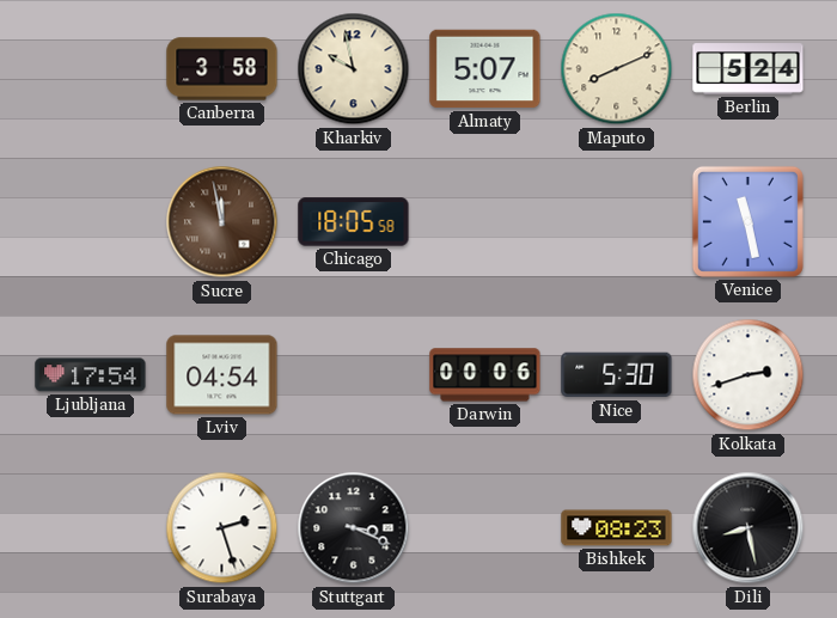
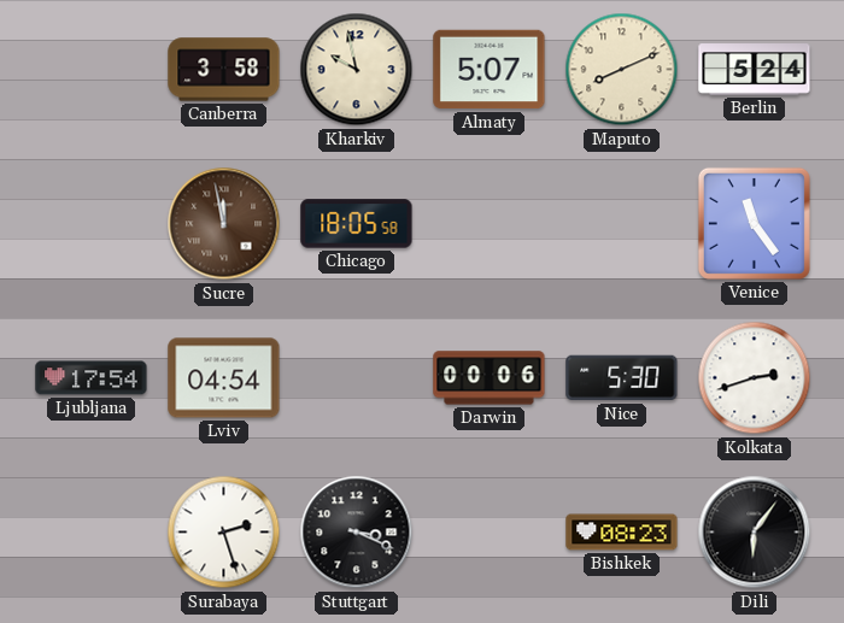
Venice: 11:28 -> 11:24 (754, 223)
Dili: 8:28 -> 6:06 (755, 533)
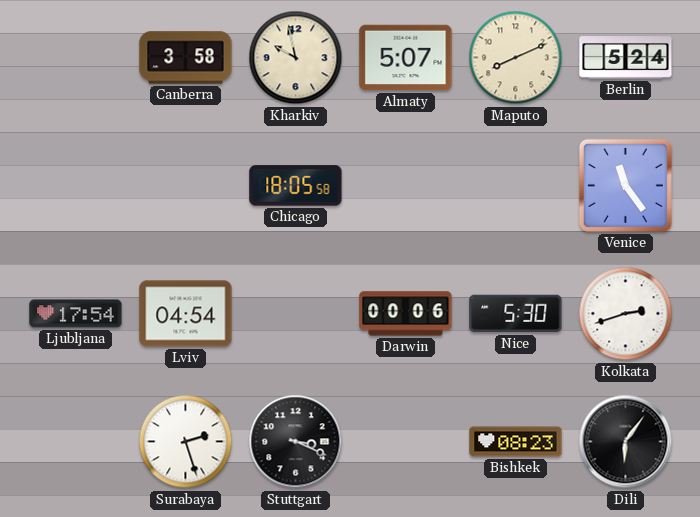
Sucre: 11:58 -> none (224, 224)
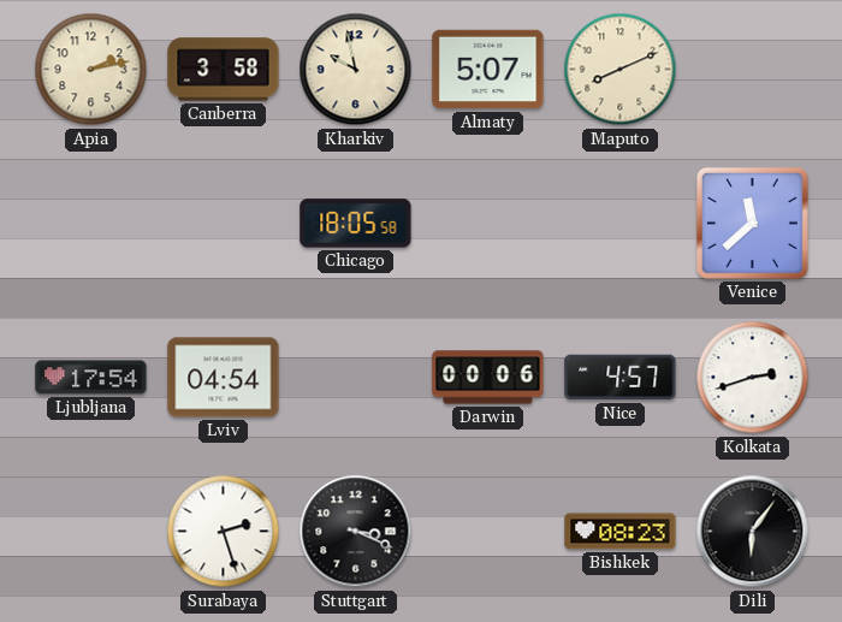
Apia: none -> 2:13 (91, 70)
Berlin: 5:24 -> none (626, 58)
Venice: 11:24 -> 11:38 (752, 223)
Nice: 5:30 -> 4:57 (621, 378)
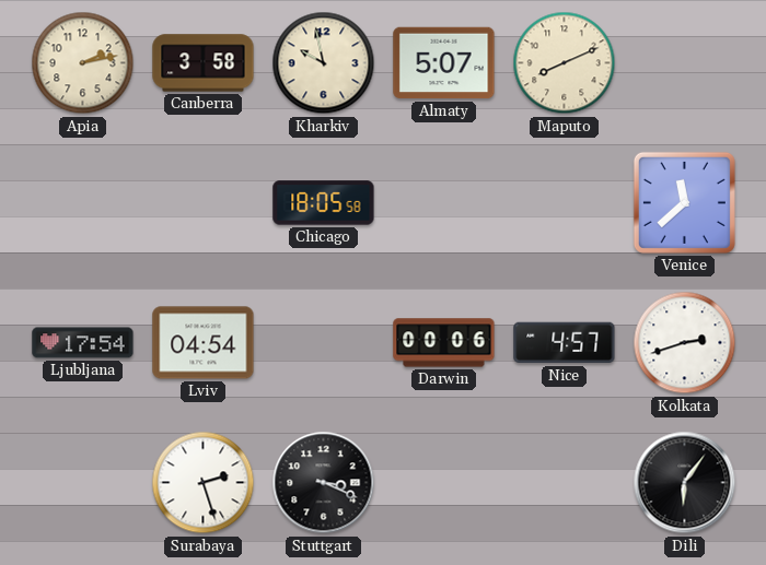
Bishkek: 08:23 -> none (621, 532)
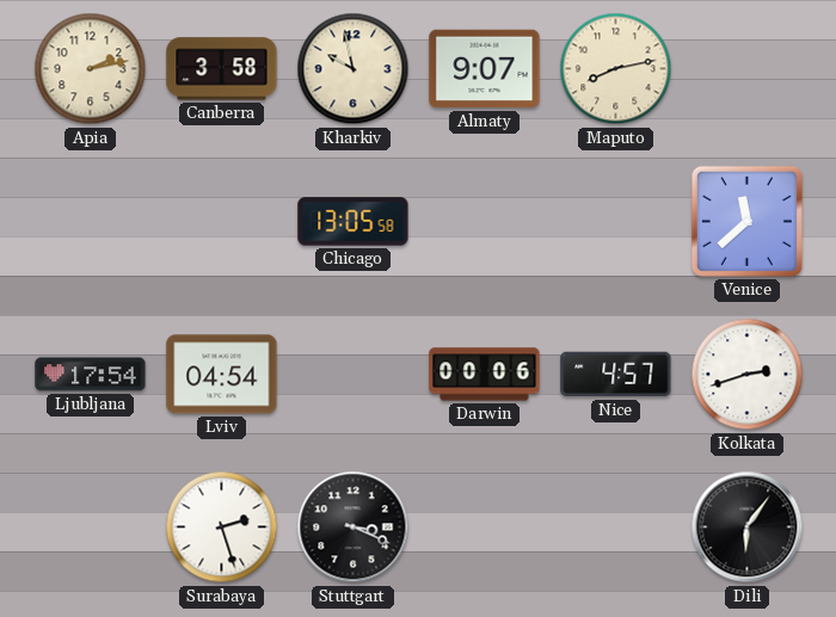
Almaty: 5:07 -> 9:07 (485, 69)
Maputo: 8:11 -> 8:13 (616, 69)
Chicago: 18:05 -> 13:05 (354, 222)
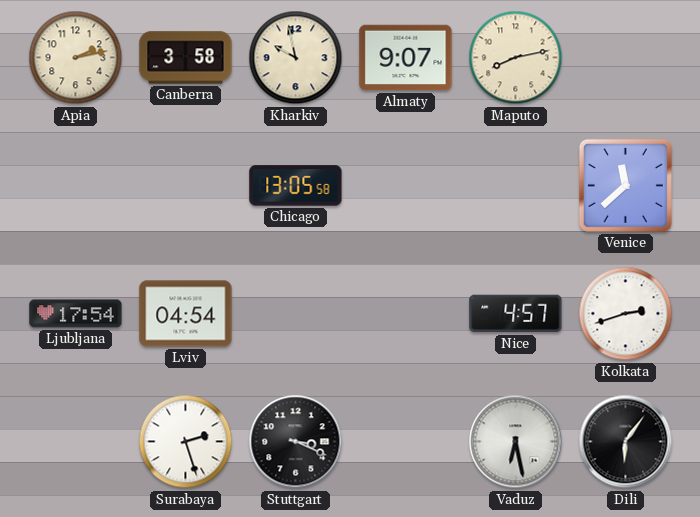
Darwin: 00:06 -> none (485, 375)
Vaduz: none -> 6:28 (516, 442)
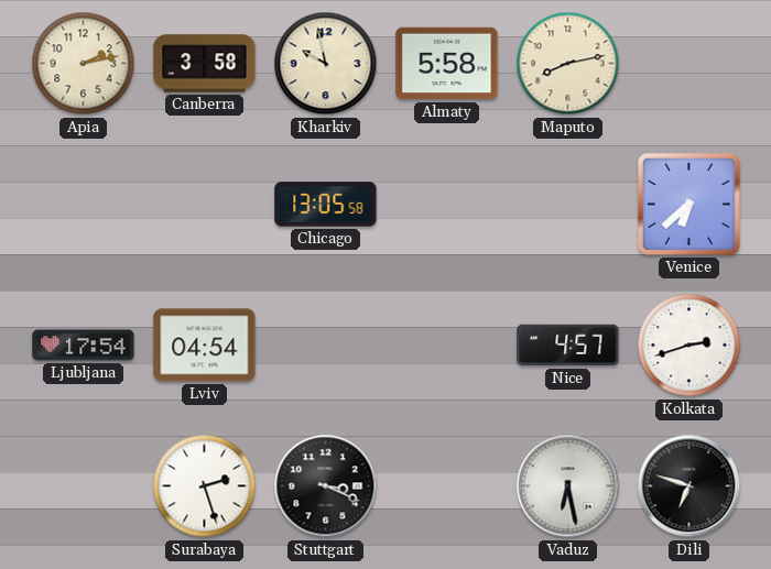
Almaty: 9:07 -> 5:58 (447, 64)
Venice: 11:38 -> 6:38 (688, 204)
Dili: 6:06 -> 6:48 (689, 486)
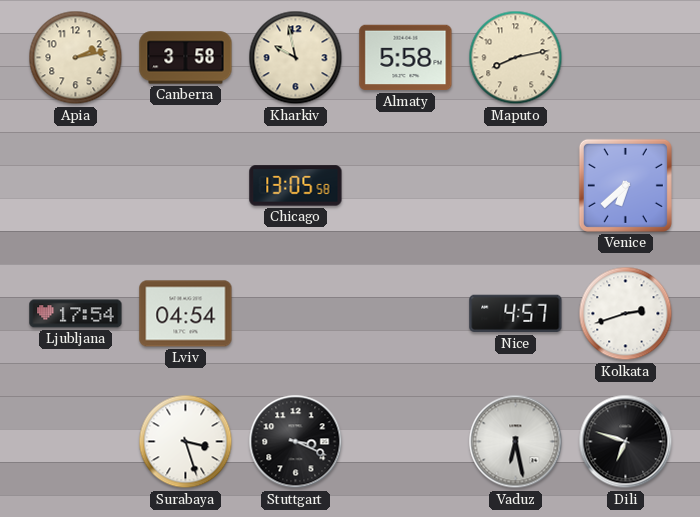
Surabaya: 2:27 -> 3:27 (186, 442)
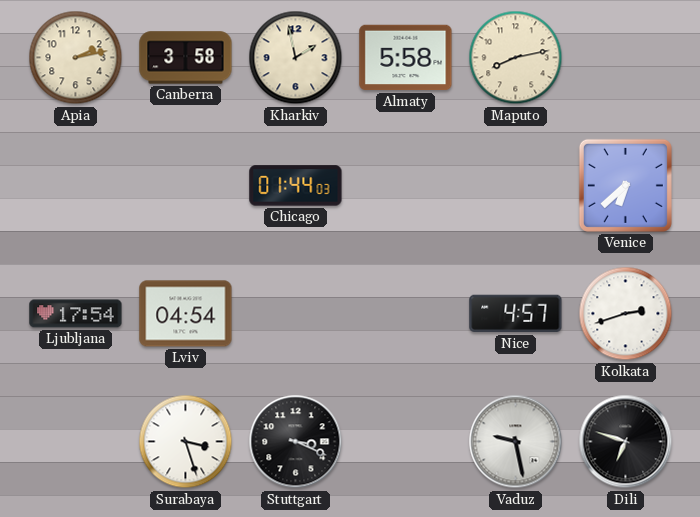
Kharkiv: 9:58 -> 1:58 (296, 58)
Chicago: 13:05 -> 01:44 (296, 186)
Vaduz: 6:28 -> 9:28 (516, 442)
